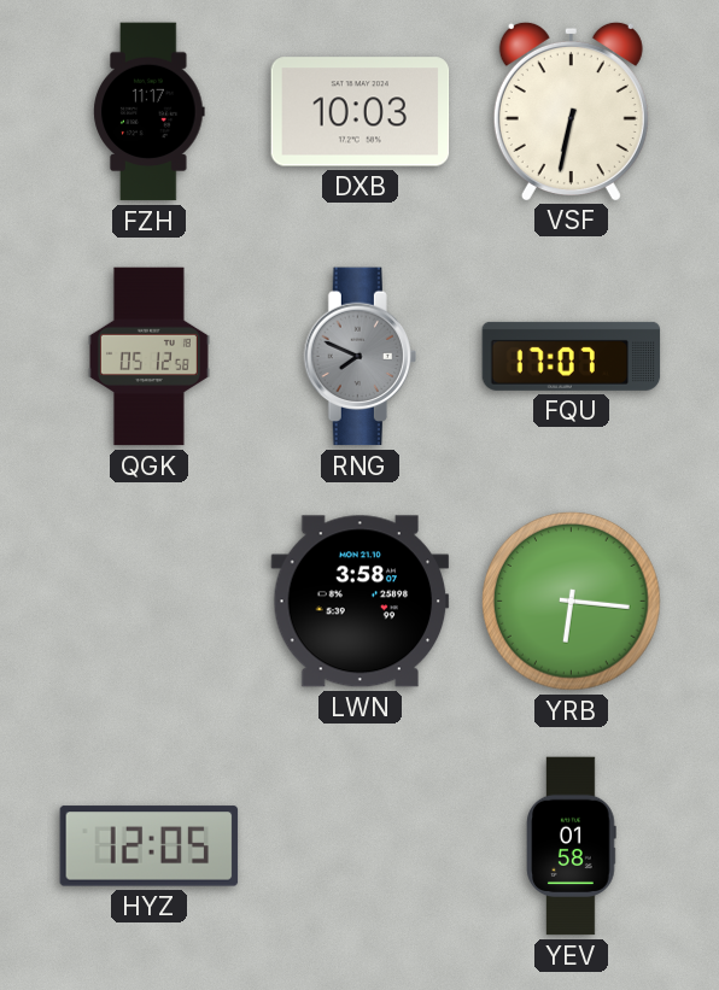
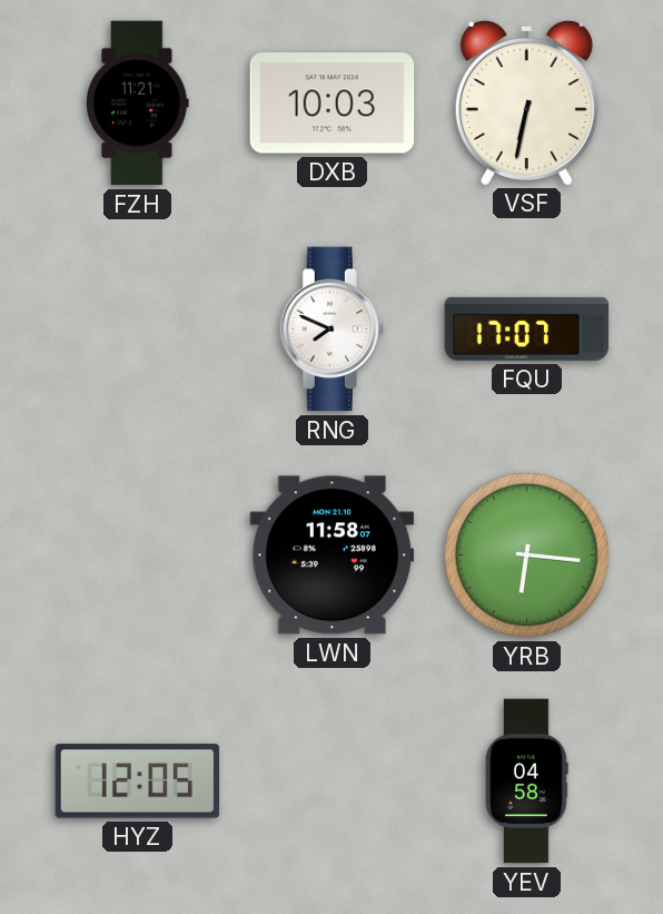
FZH: 11:17 -> 11:21 (138, 104)
QGK: 05:12 -> none (148, 357)
RNG dial: grey -> white (331, 330)
LWN: 3:58 -> 11:58 (333, 556)
YEV: 01:58 -> 04:58 (527, 782)
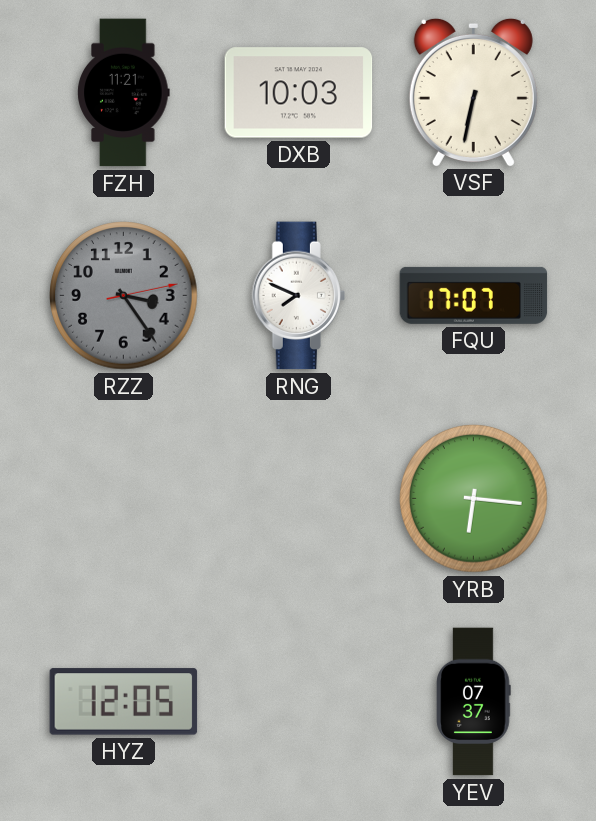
RZZ: none -> 3:24 (124, 296)
LWN: 11:58 -> none (333, 556)
YEV: 04:58 -> 07:37 (474, 702)
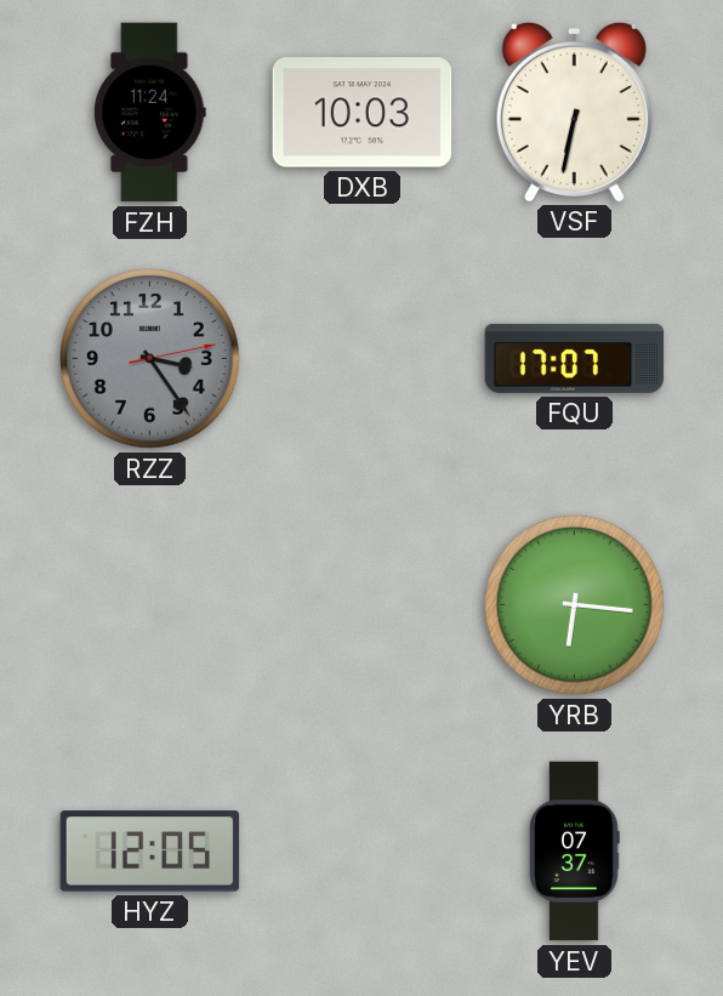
FZH: 11:21 -> 11:24 (150, 113)
RNG: 7:49 -> none (298, 296)
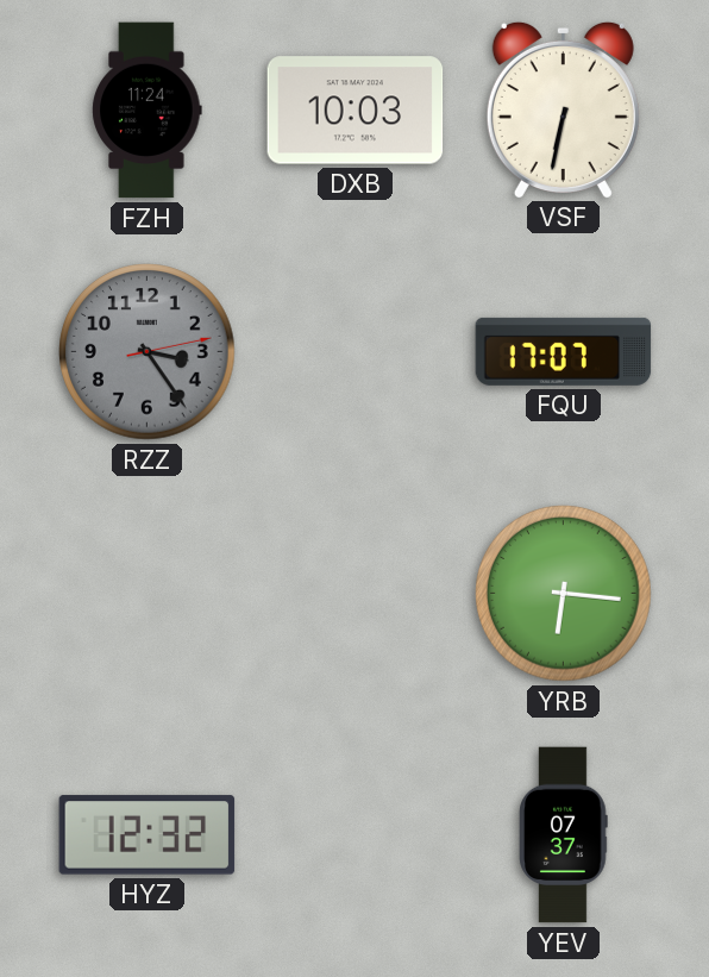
HYZ: 12:05 -> 12:32 (148, 835)
